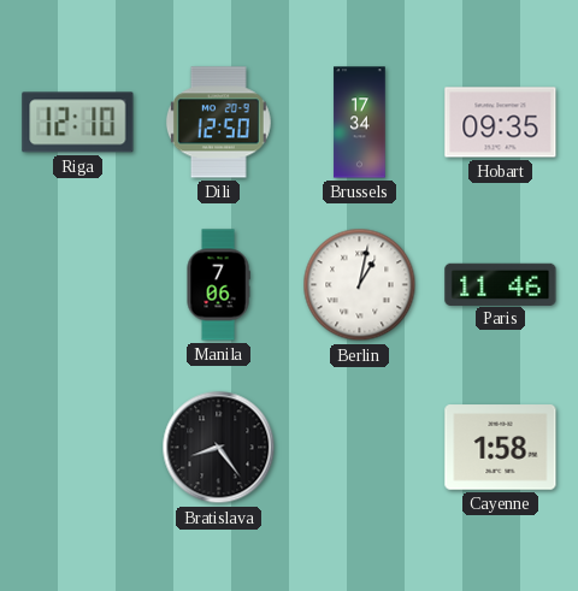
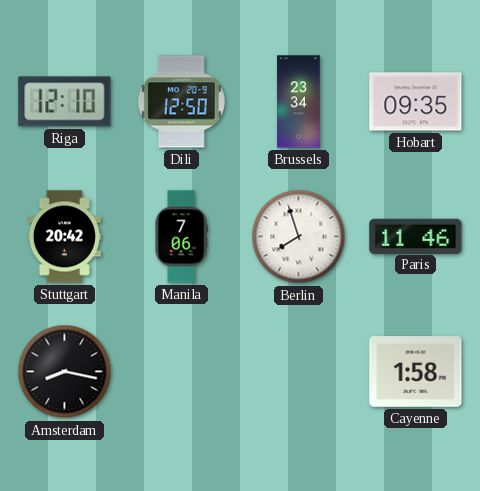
Brussels: 17:34 -> 23:34 (299, 102)
Stuttgart: none -> 20:42 (64, 237)
Berlin: 1:02 -> 7:57 (299, 237)
Amsterdam: none -> 8:17 (65, 372)
Bratislava: 8:24 -> none (219, 448)
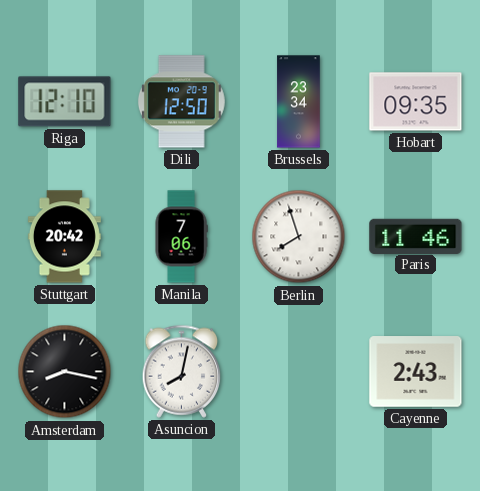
Asuncion: none -> 8:02 (182, 371)
Cayenne: 1:58 -> 2:43 (416, 372)
